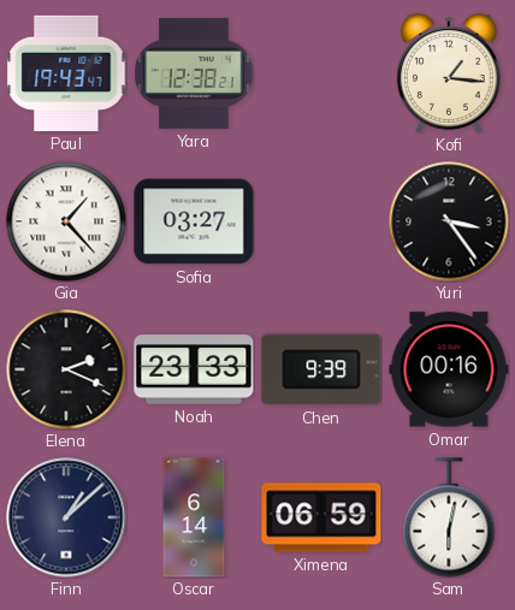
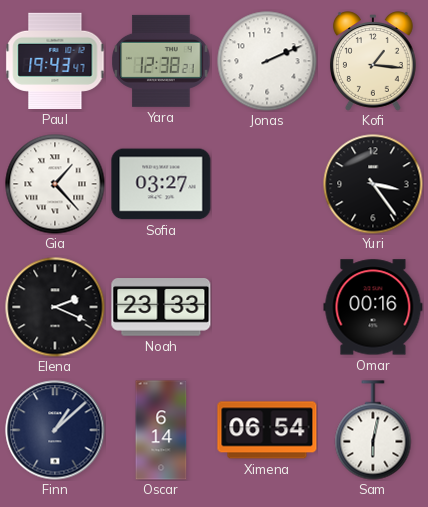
Jonas: none -> 2:11 (267, 61)
Chen: 9:39 -> none (321, 369)
Ximena: 06:59 -> 06:54 (267, 430)
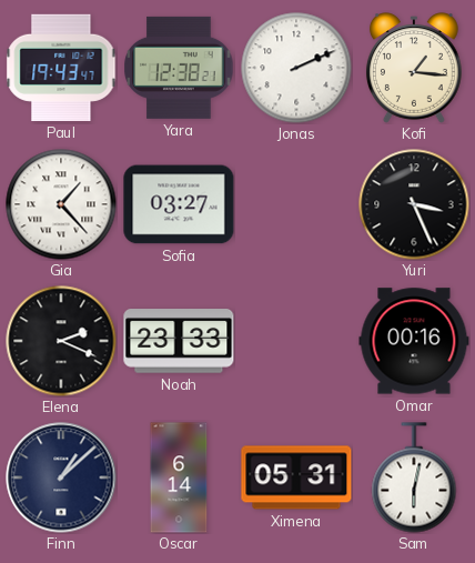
Yuri: 3:24 -> 3:26 (414, 204)
Ximena: 06:54 -> 05:31 (296, 477)
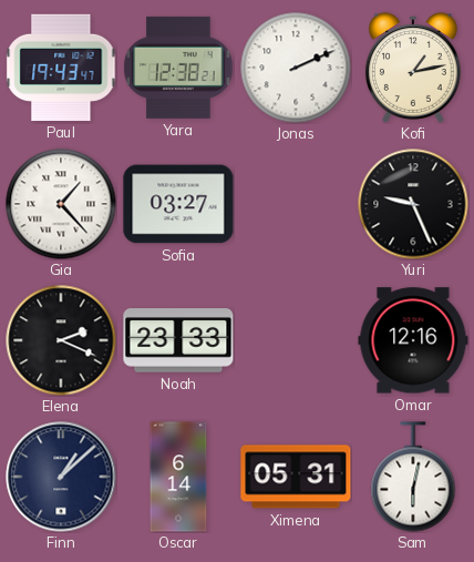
Kofi: 1:16 -> 1:13 (413, 68)
Yuri: 3:26 -> 9:26 (413, 204)
Omar: 00:16 -> 12:16 (413, 340)
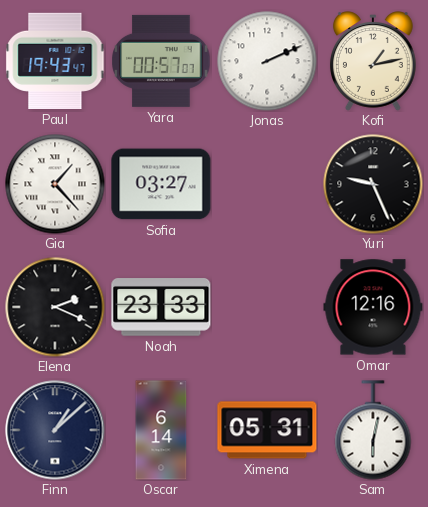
Yara: 12:38 -> 00:57 (161, 61)
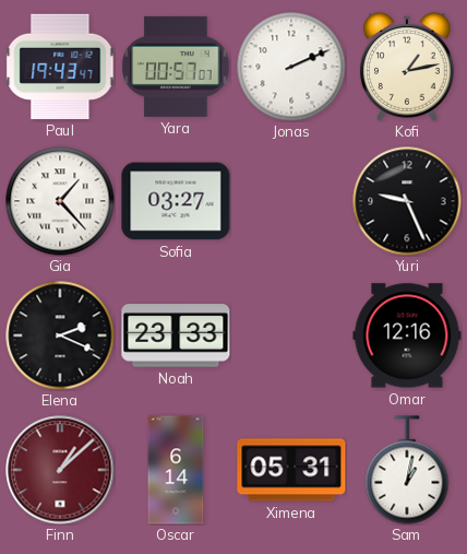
Finn dial: navy -> burgundy (60, 470)
Sam: 6:02 -> 1:02 (407, 470)
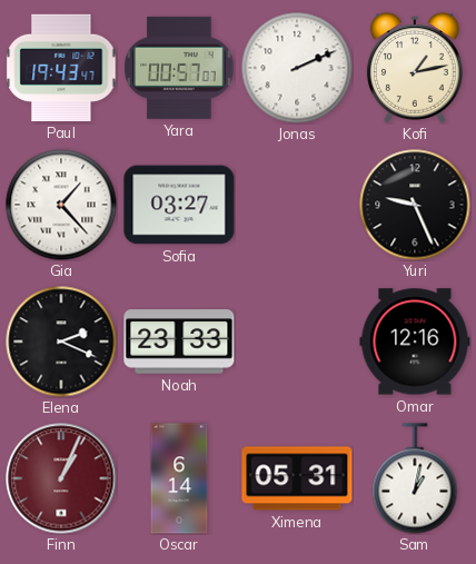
Finn: 1:08 -> 1:04 (61, 478)
